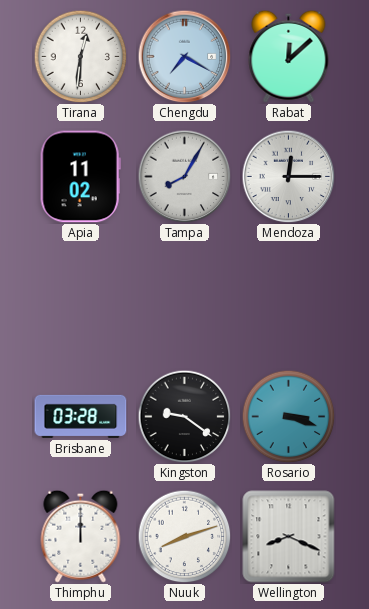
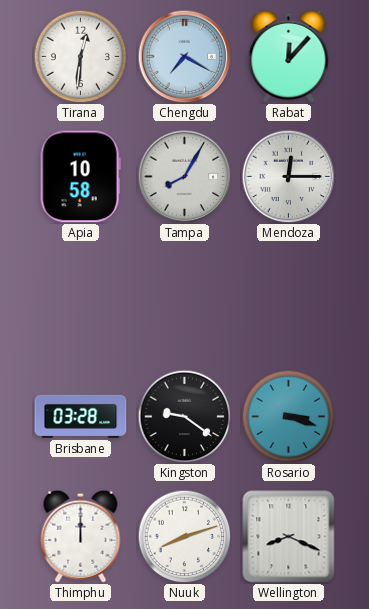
Rabat: 12:08 -> 12:07 (289, 56)
Apia: 11:02 -> 10:58 (80, 177)
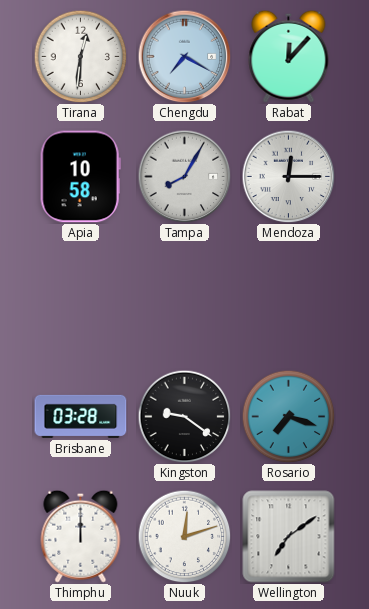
Rosario: 3:18 -> 7:18 (288, 416)
Nuuk: 8:12 -> 12:12 (184, 536)
Wellington: 8:19 -> 7:09 (289, 537)
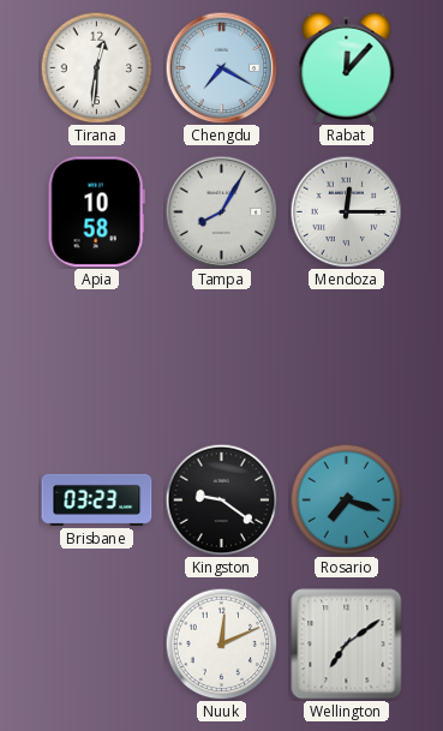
Brisbane: 03:28 -> 03:23 (97, 499)
Thimphu: 12:00 -> none (81, 536)
Nuuk: 12:12 -> 12:11 (221, 643)
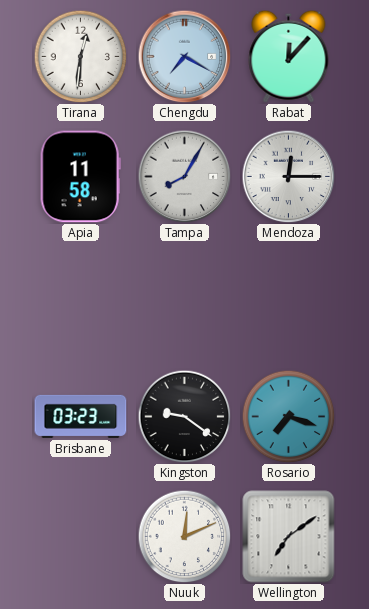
Apia: 10:58 -> 11:58 (80, 177)
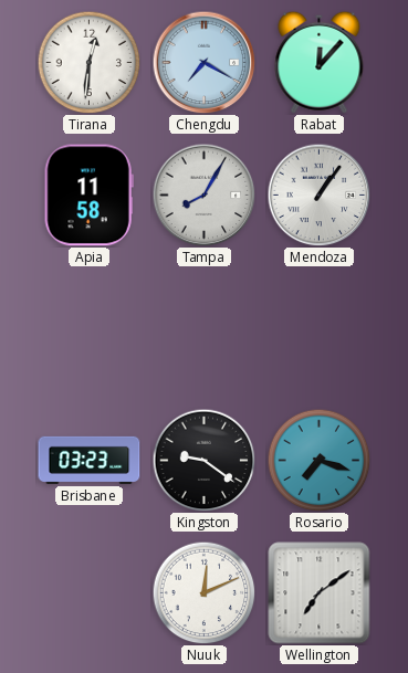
Mendoza: 12:15 -> 1:06 (318, 194)
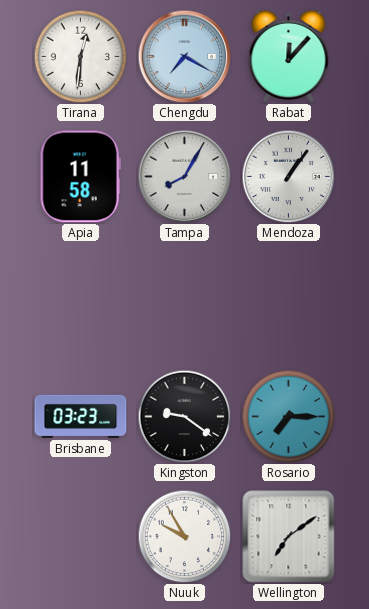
Rosario: 7:18 -> 7:15 (288, 416)
Nuuk: 12:11 -> 9:55 (184, 536)
